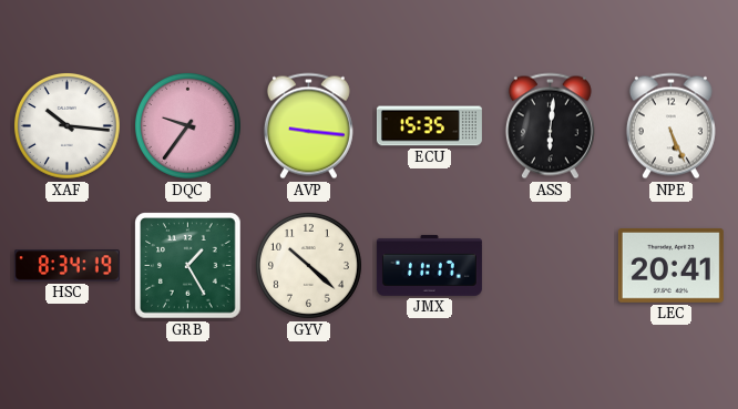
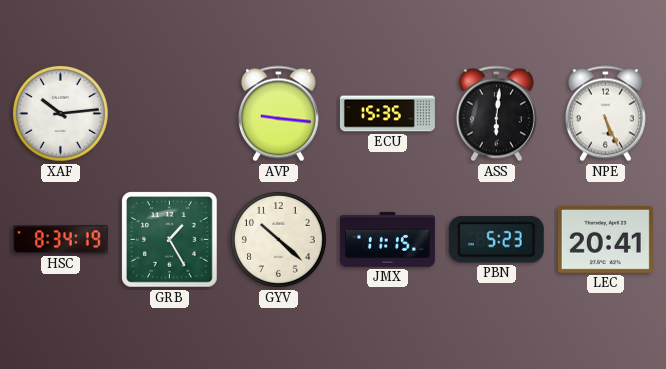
XAF: 10:16 -> 10:14 (60, 113)
DQC: 9:36 -> none (187, 125)
JMX: 11:17 -> 11:15 (387, 239)
PBN: none -> 5:23 (496, 240)
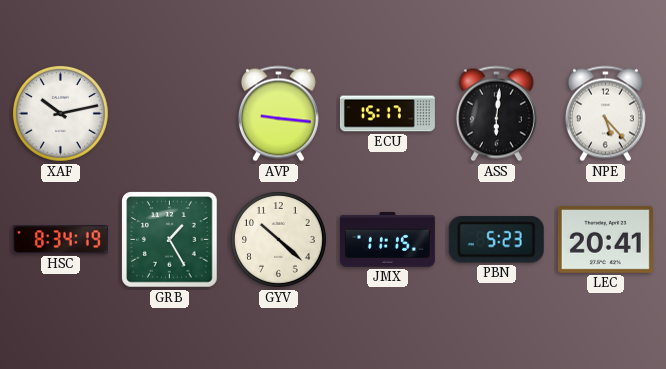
XAF: 10:14 -> 10:13 (60, 113)
ECU: 15:35 -> 15:17 (387, 114)
NPE: 5:26 -> 5:23 (605, 114)
